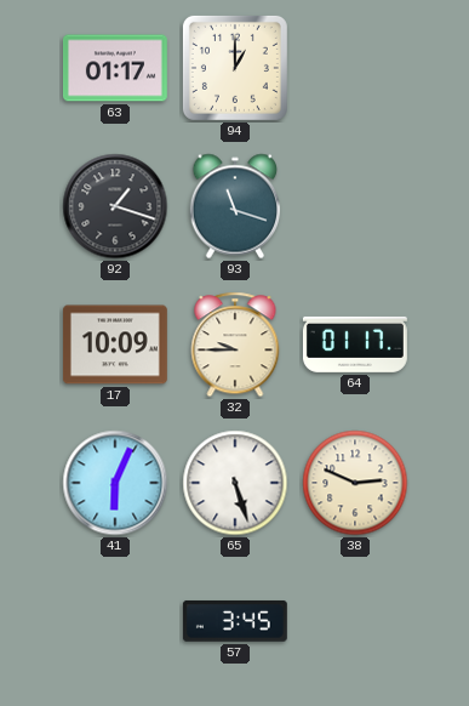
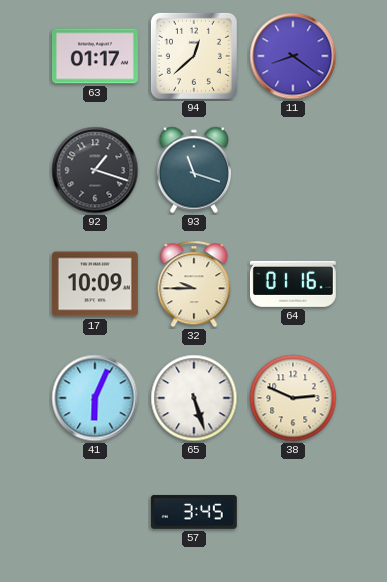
94: 1:00 -> 12:38 (194, 56)
11: none -> 8:21 (293, 56)
64: 01:17 -> 01:16 (293, 284)
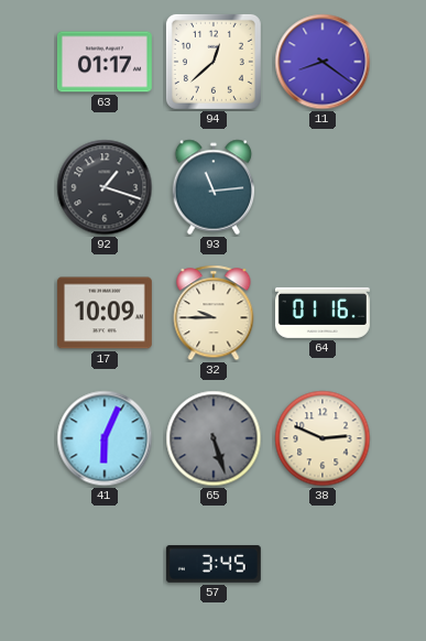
93: 11:18 -> 11:14 (214, 187)
65 dial: white -> grey (214, 438)
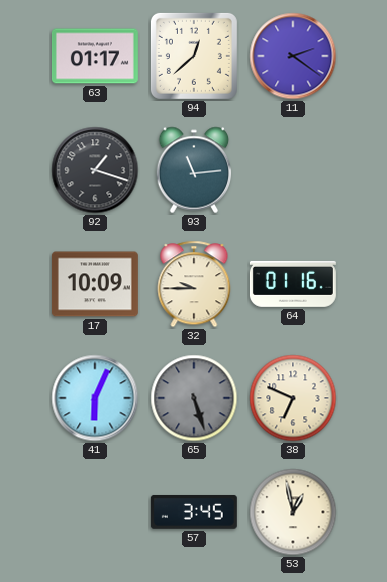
11: 8:21 -> 2:21 (293, 56)
38: 2:49 -> 6:49 (293, 398)
53: none -> 12:58 (293, 512)
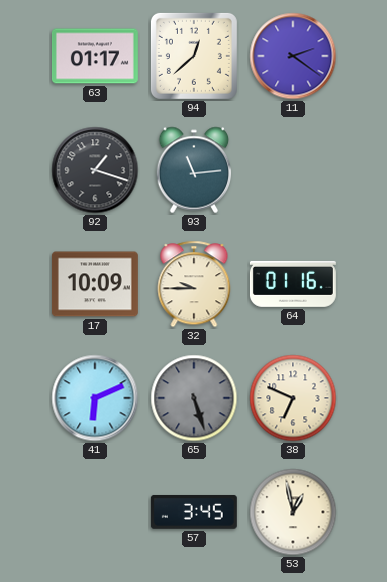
41: 6:04 -> 6:11 (95, 398)
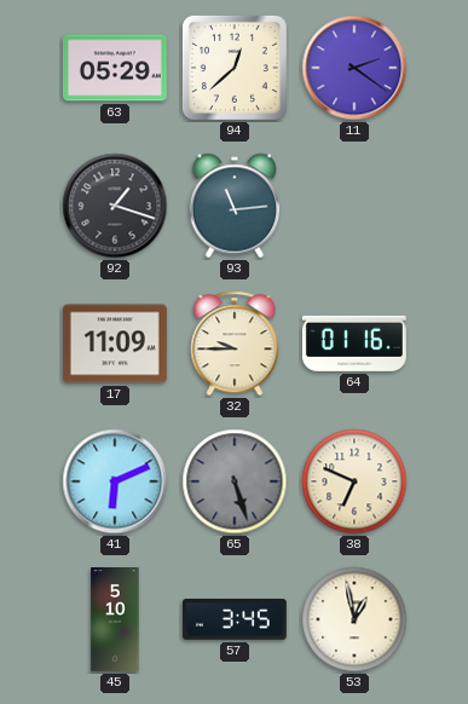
63: 01:17 -> 05:29 (115, 68)
17: 10:09 -> 11:09 (115, 344)
45: none -> 5:10 (115, 621)
